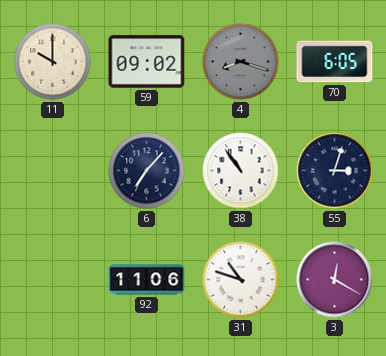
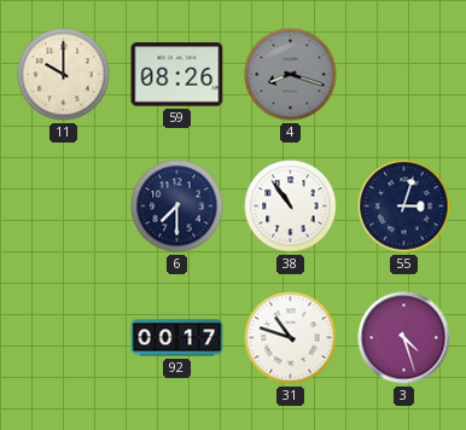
59: 09:02 -> 08:26 (177, 75)
70: 6:05 -> none (335, 62)
6: 7:07 -> 7:30 (177, 207)
92: 11:06 -> 00:17 (177, 338)
3: 12:20 -> 4:27 (404, 338)
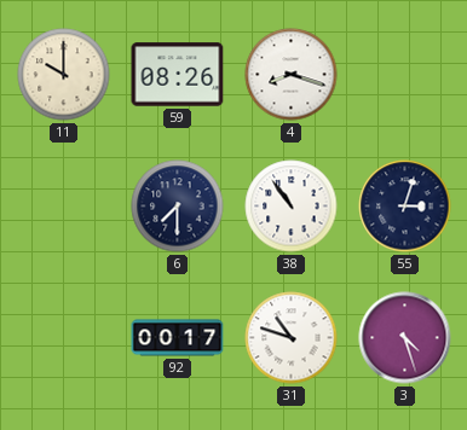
4 dial: grey -> white (292, 75)
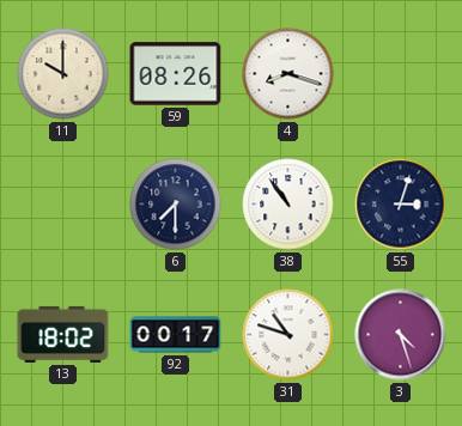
13: none -> 18:02 (63, 334)
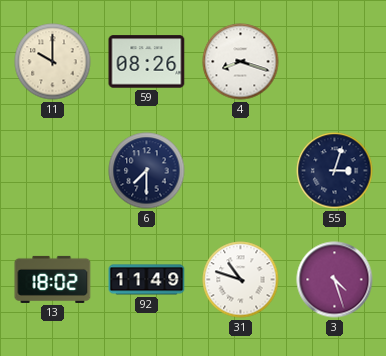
38: 10:54 -> none (288, 205)
92: 00:17 -> 11:49 (147, 280)
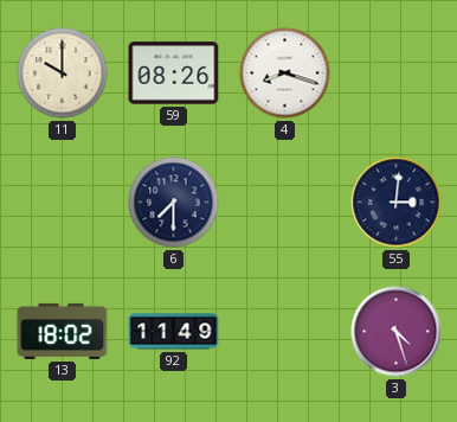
55: 3:03 -> 3:01 (397, 203)
31: 10:48 -> none (241, 280)
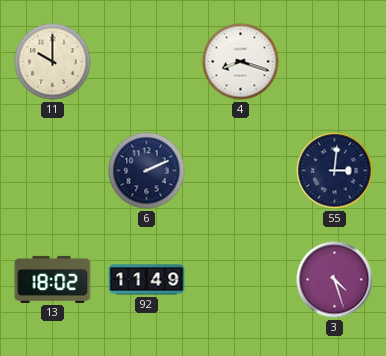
59: 08:26 -> none (174, 73)
6: 7:30 -> 2:11 (147, 171)
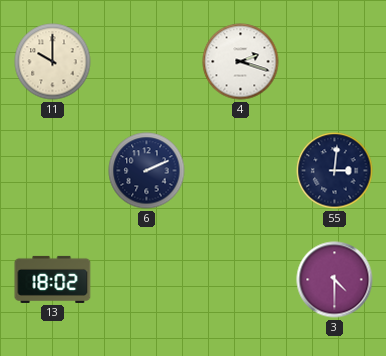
4: 8:18 -> 2:18 (241, 62)
92: 11:49 -> none (147, 280)
3: 4:27 -> 4:30 (335, 280)
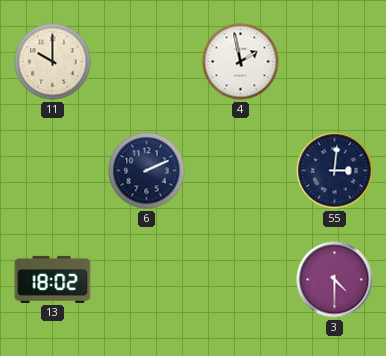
4: 2:18 -> 1:58 (241, 62)
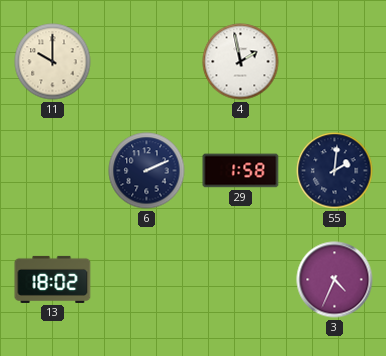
29: none -> 1:58 (241, 171)
55: 3:01 -> 2:01 (335, 171)
3: 4:30 -> 4:34 (335, 280)
